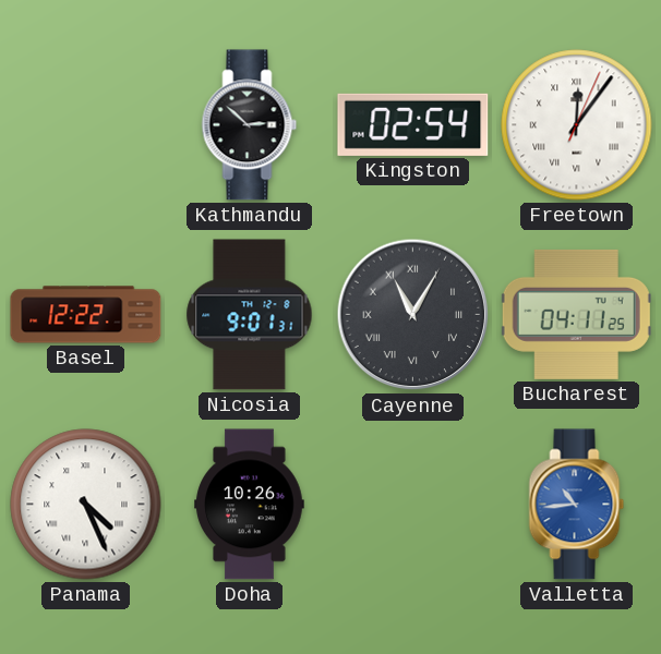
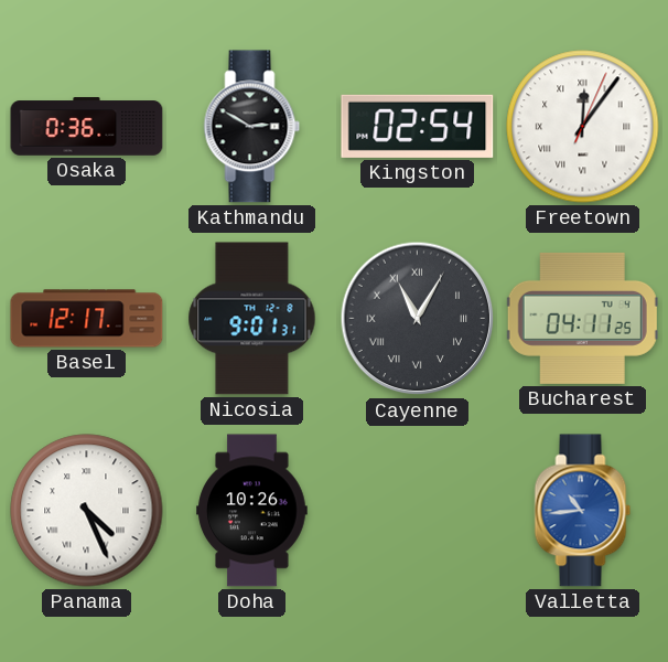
Osaka: none -> 0:36 (87, 127)
Kathmandu: 2:52 -> 2:50 (252, 127)
Basel: 12:22 -> 12:17 (87, 319)
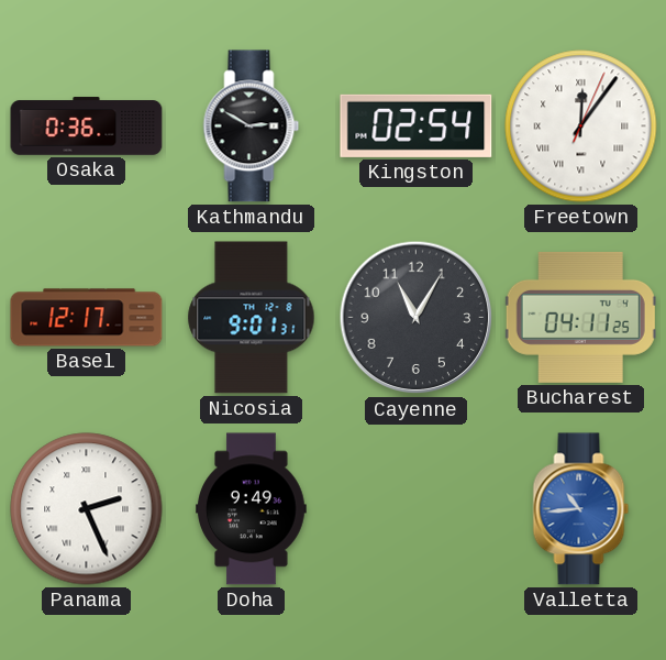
Cayenne numerals: Roman -> Arabic (417, 318)
Panama: 4:26 -> 2:26 (87, 509)
Doha: 10:26 -> 9:49 (252, 509)
